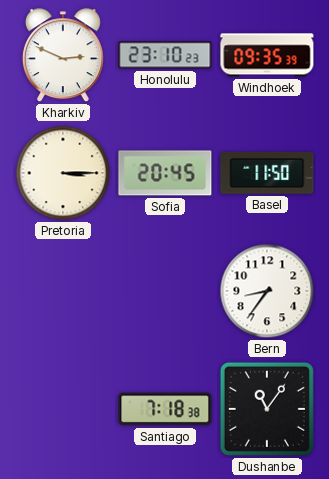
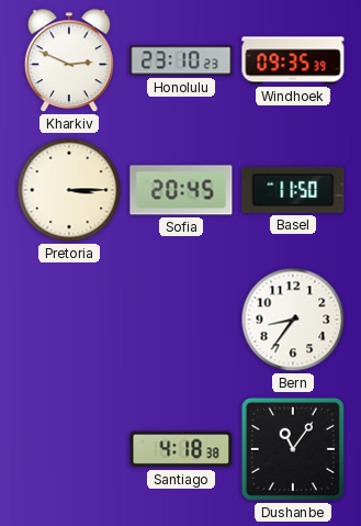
Santiago: 7:18 -> 4:18 (181, 449)
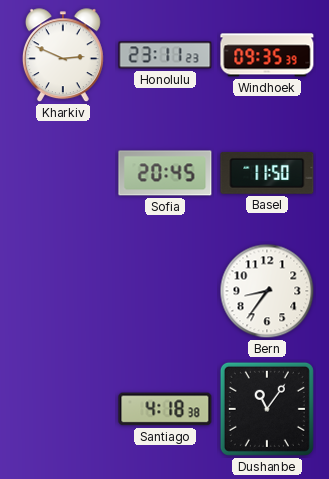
Honolulu: 23:10 -> 23:11 (165, 55)
Pretoria: 3:15 -> none (69, 190)
